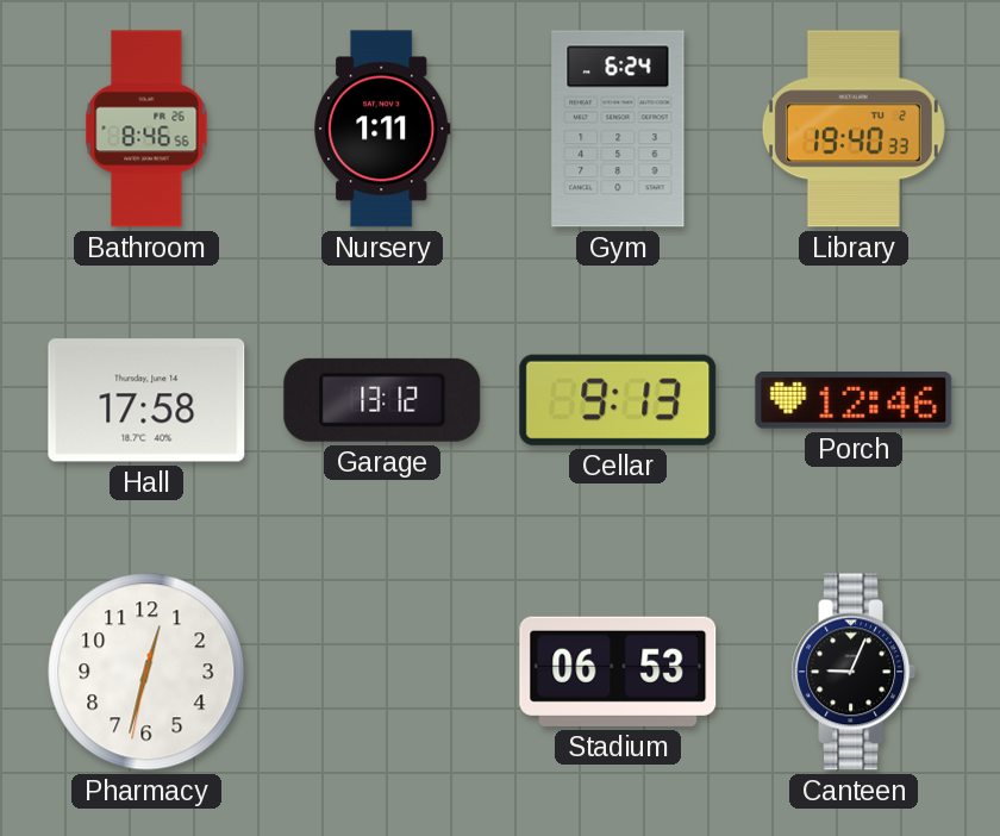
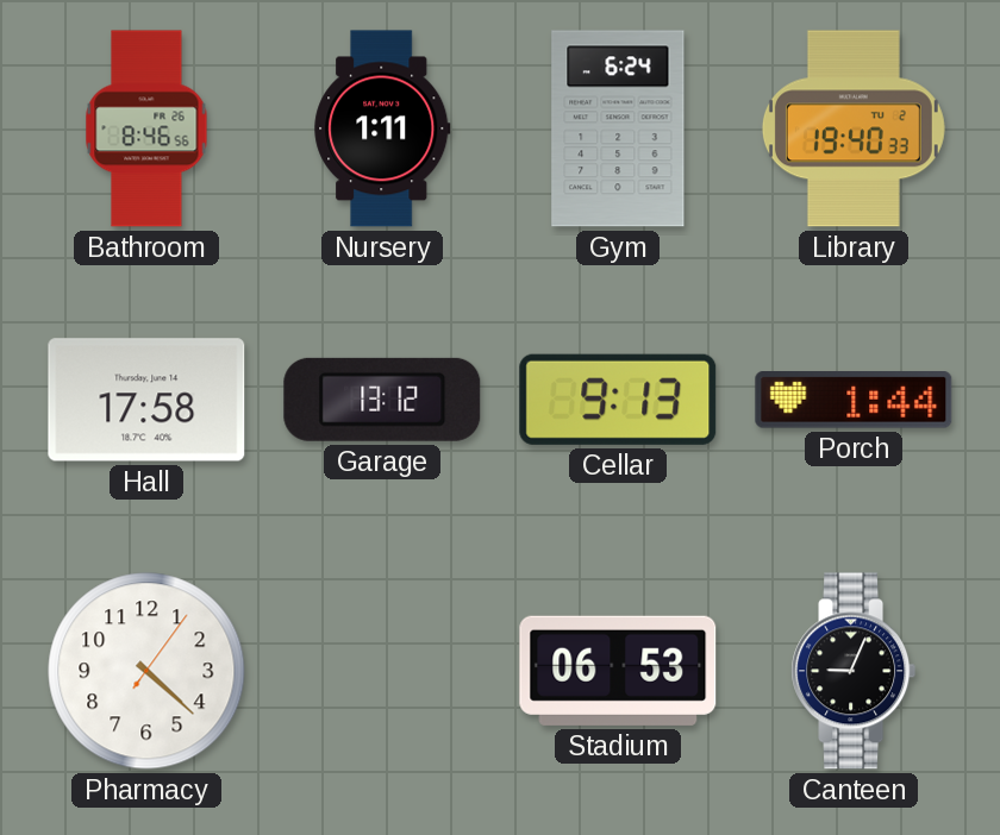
Porch: 12:46 -> 1:44 (854, 400)
Pharmacy: 12:32 -> 4:22 (146, 671)
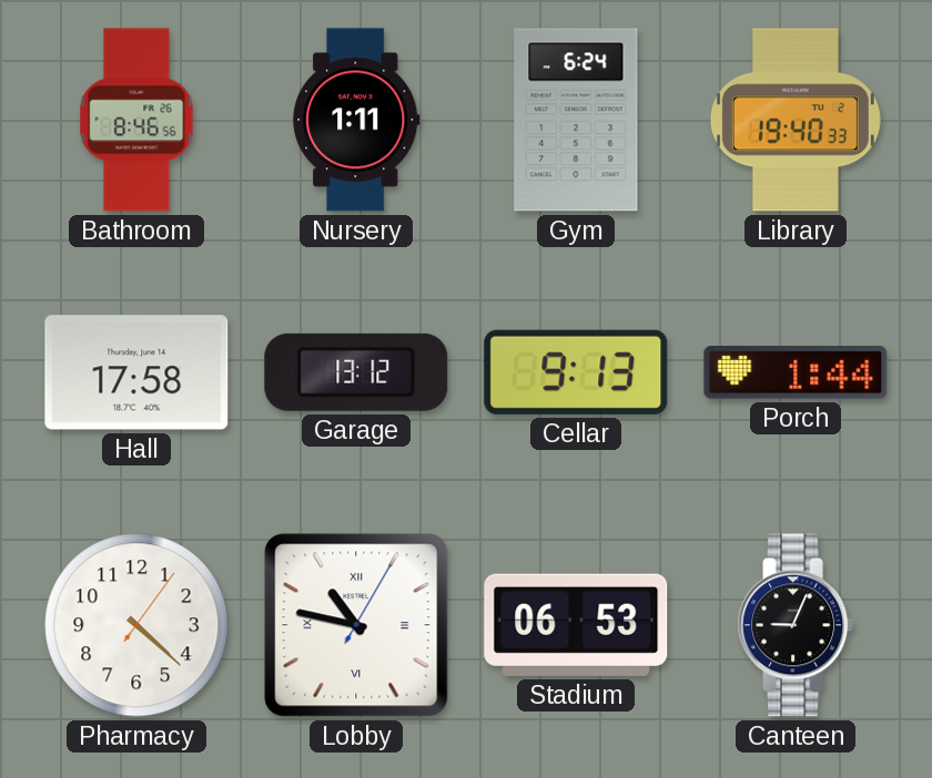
Lobby: none -> 10:47 (356, 625)
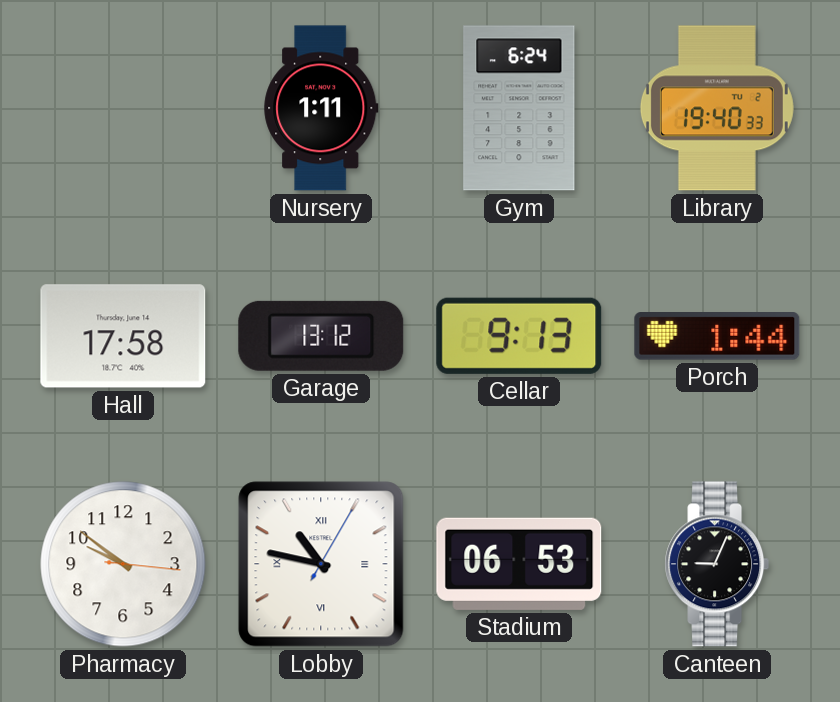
Bathroom: 8:46 -> none (136, 120)
Pharmacy: 4:22 -> 9:51 (123, 564)
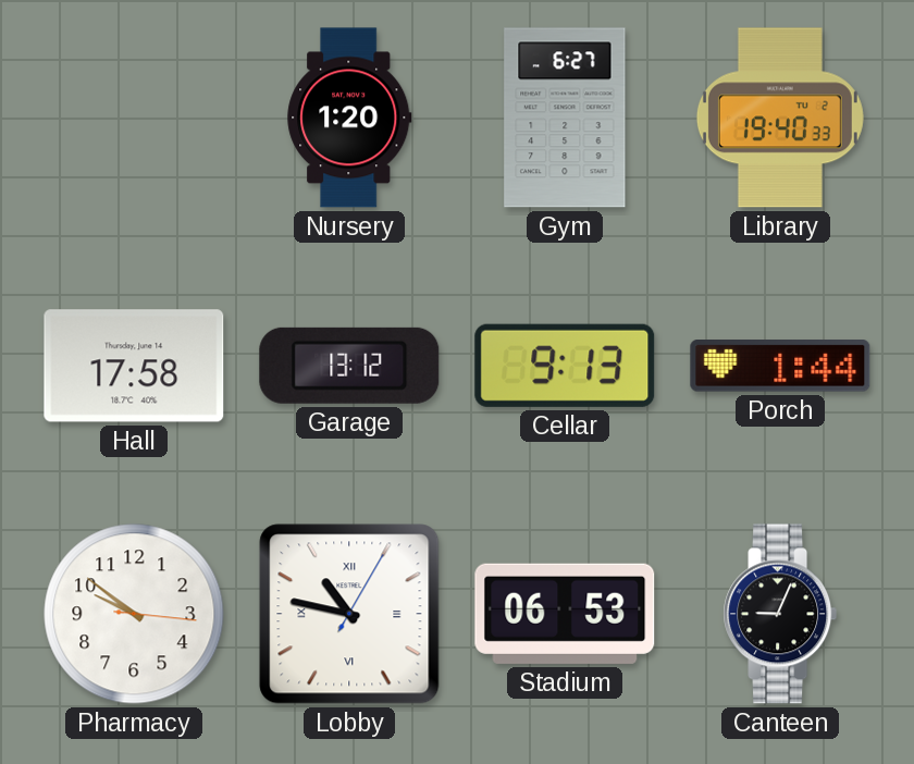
Nursery: 1:11 -> 1:20 (349, 118)
Gym: 6:24 -> 6:27 (565, 118)
